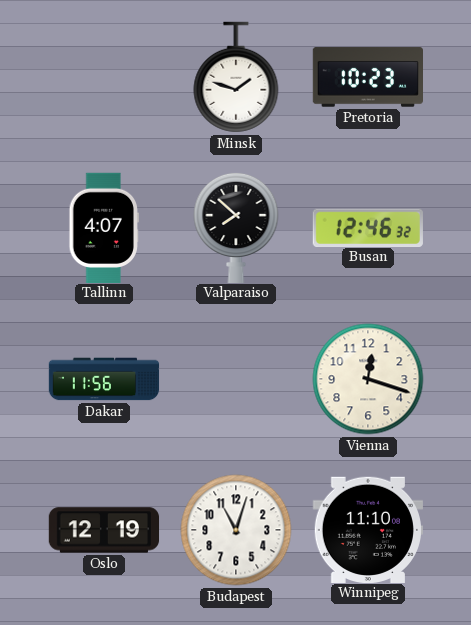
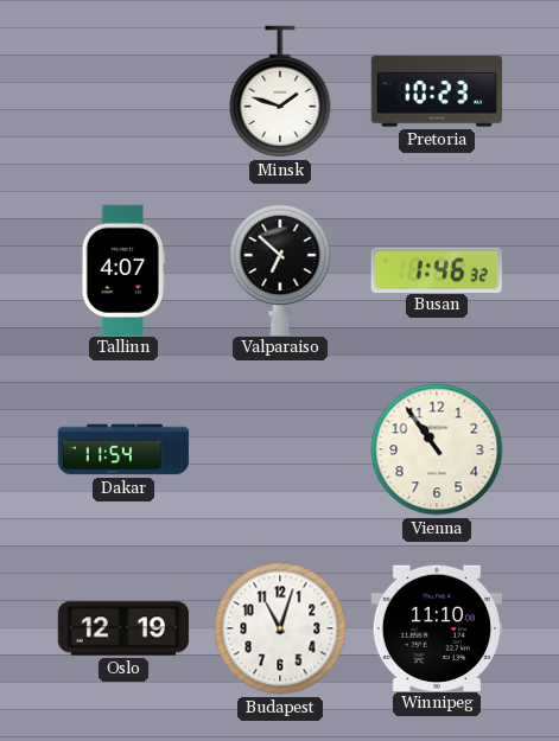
Valparaiso: 7:52 -> 6:52 (280, 269)
Busan: 12:46 -> 1:46 (437, 269)
Dakar: 11:56 -> 11:54 (123, 449)
Vienna: 12:18 -> 10:54 (437, 449)
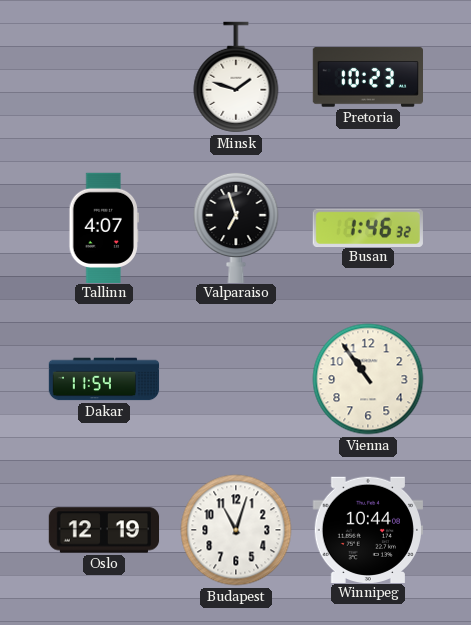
Valparaiso: 6:52 -> 6:57 (236, 227)
Winnipeg: 11:10 -> 10:44 (367, 529)
